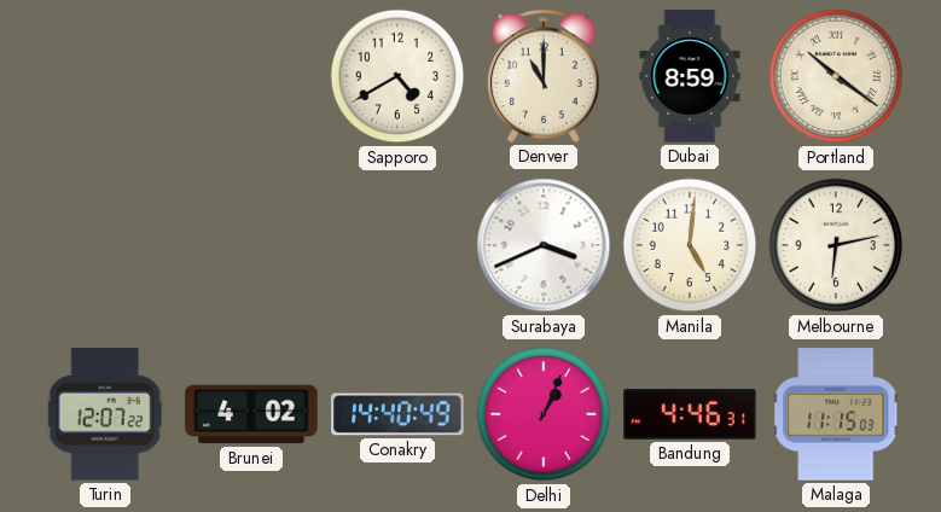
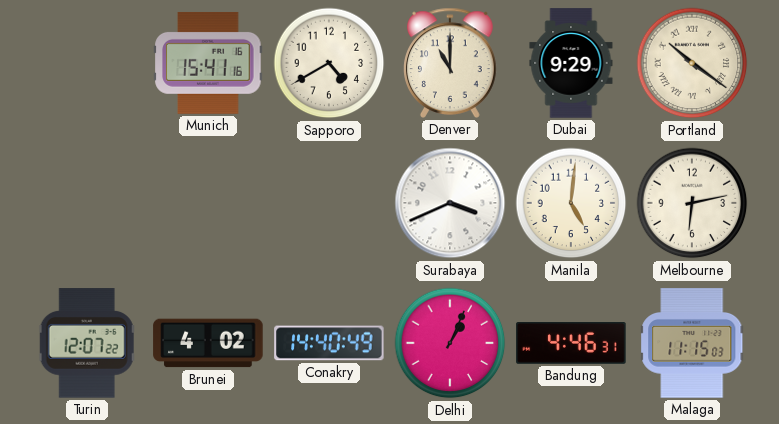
Munich: none -> 15:41 (208, 63)
Dubai: 8:59 -> 9:29 (571, 63)
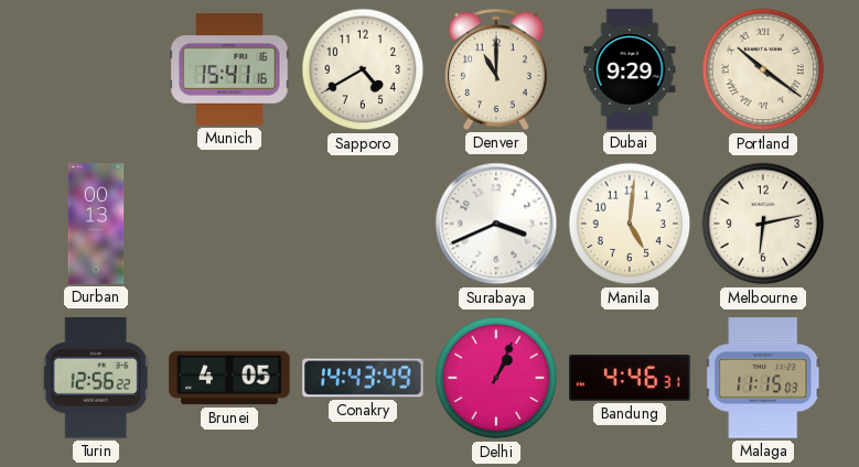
Durban: none -> 00:13 (96, 224)
Turin: 12:07 -> 12:56 (96, 378)
Brunei: 4:02 -> 4:05 (229, 378)
Conakry: 14:40 -> 14:43 (363, 378)
